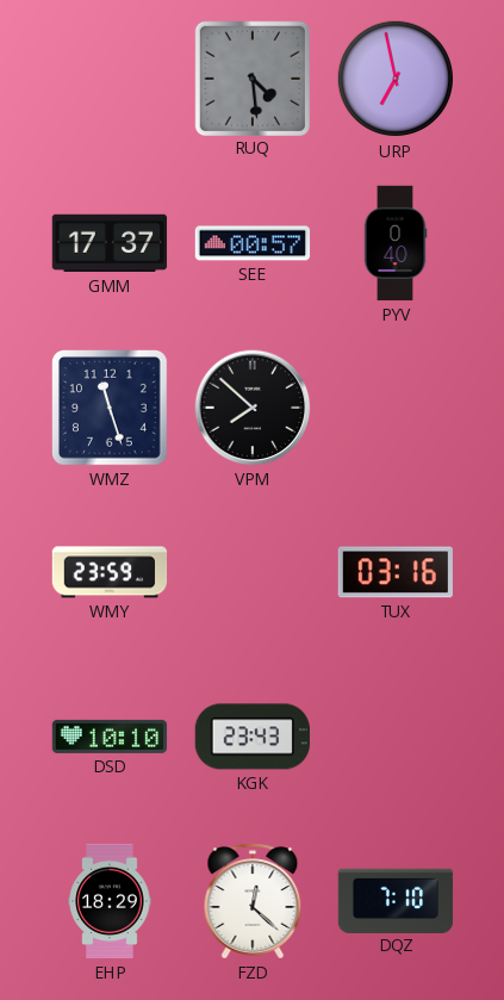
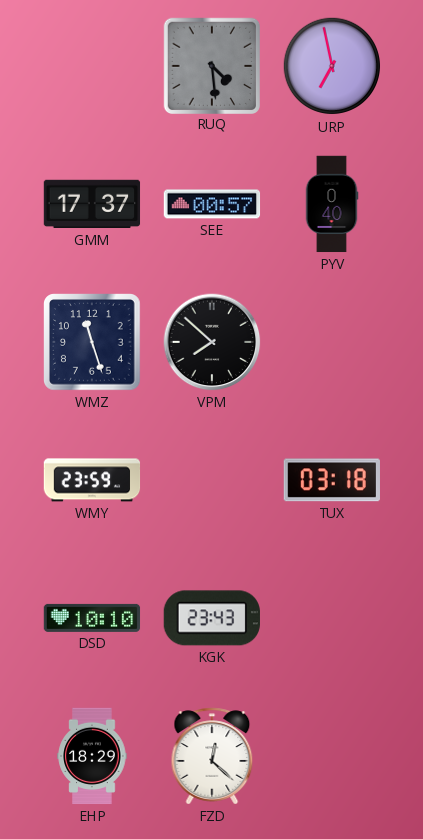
TUX: 03:16 -> 03:18 (332, 480)
DQZ: 7:10 -> none (396, 900)
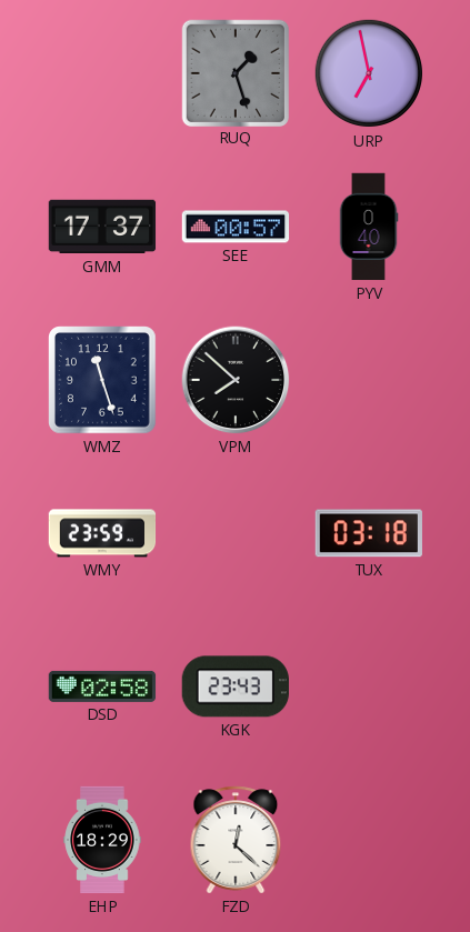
RUQ: 4:29 -> 1:27 (234, 72)
DSD: 10:10 -> 02:58 (102, 687)
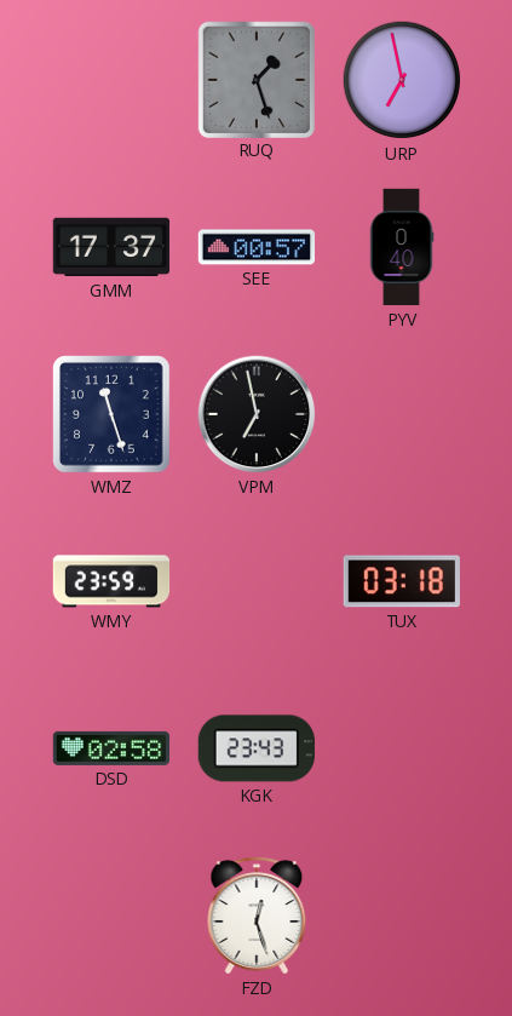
VPM: 7:52 -> 6:58 (257, 414)
EHP: 18:29 -> none (102, 840)
FZD: 12:22 -> 12:27 (257, 915)
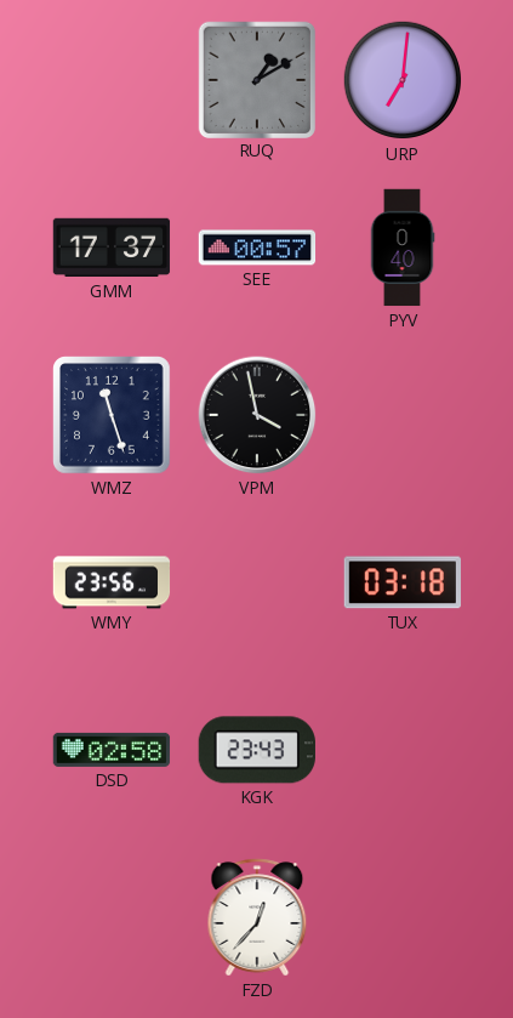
RUQ: 1:27 -> 1:10 (256, 79)
URP: 6:58 -> 7:01 (403, 80)
VPM: 6:58 -> 3:58 (257, 415)
WMY: 23:59 -> 23:56 (112, 582)
FZD: 12:27 -> 12:37 (257, 917)
